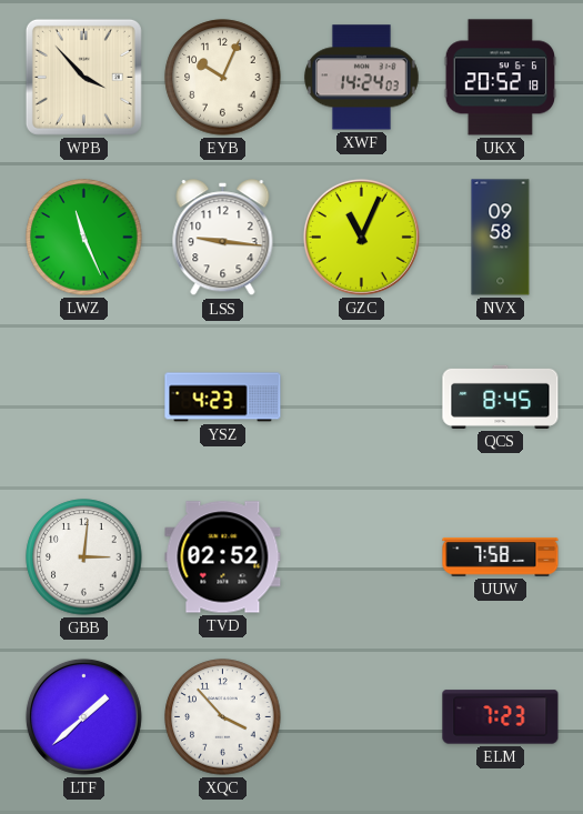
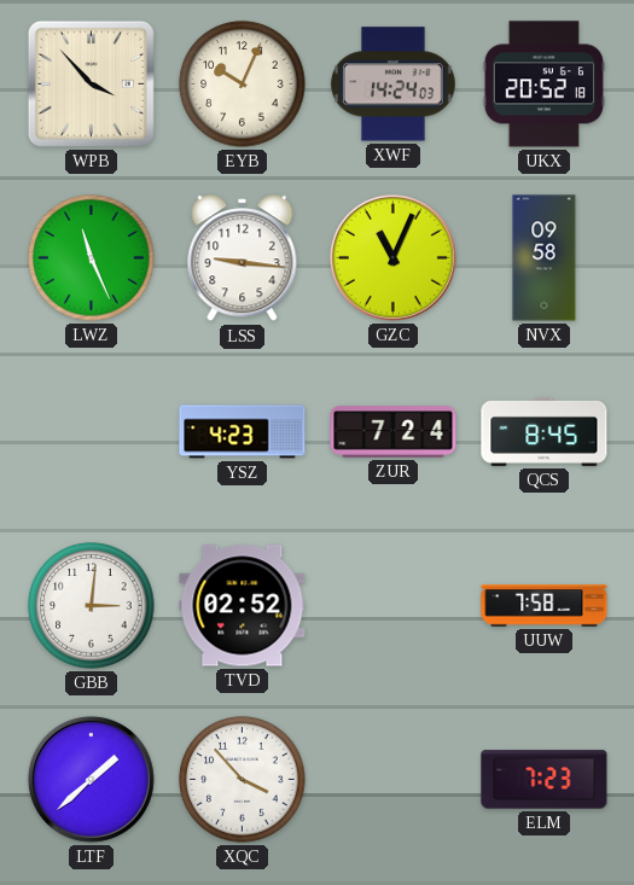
ZUR: none -> 7:24 (394, 432)
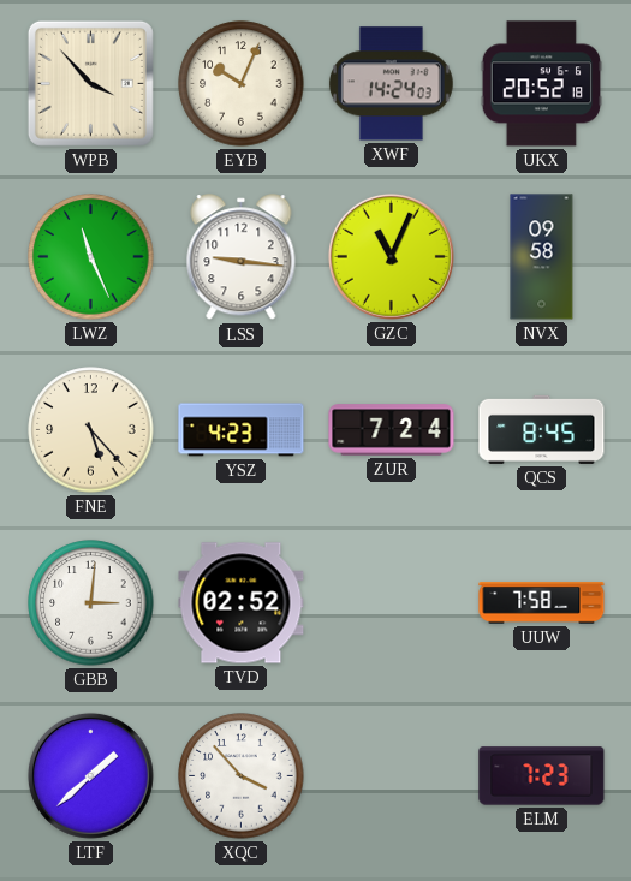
FNE: none -> 5:23 (91, 430)
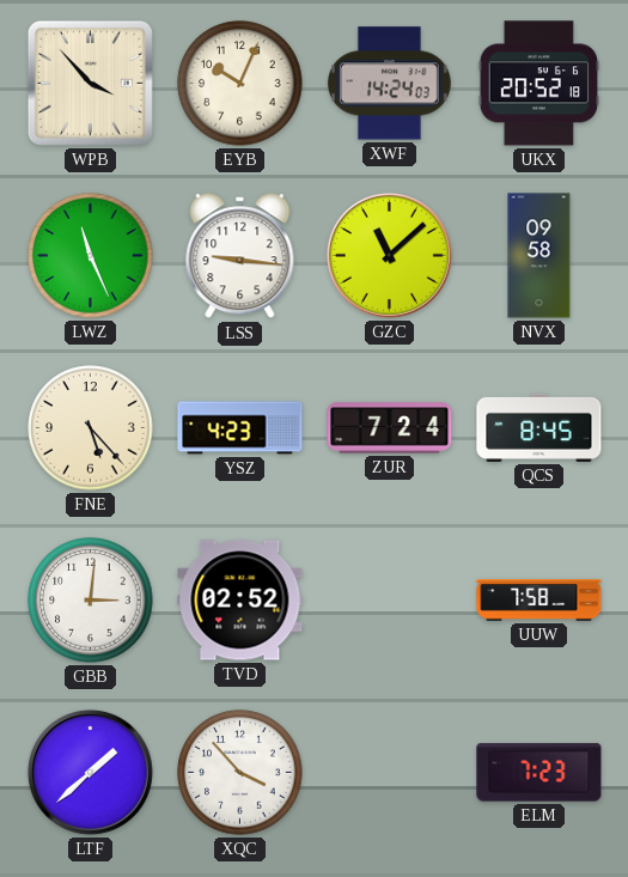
GZC: 11:04 -> 11:08 (389, 255)
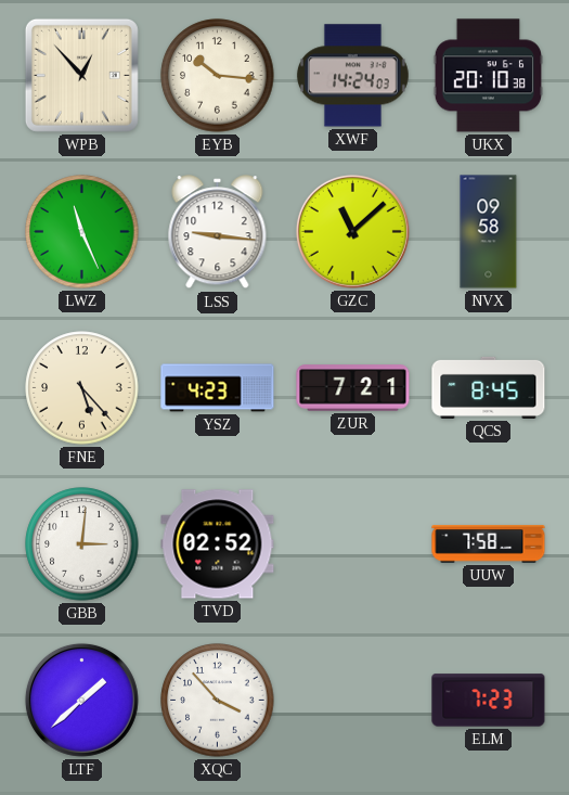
WPB: 3:53 -> 12:53 (81, 75)
EYB: 10:04 -> 10:16 (218, 76)
UKX: 20:52 -> 20:10 (488, 76)
ZUR: 7:24 -> 7:21 (353, 388)
